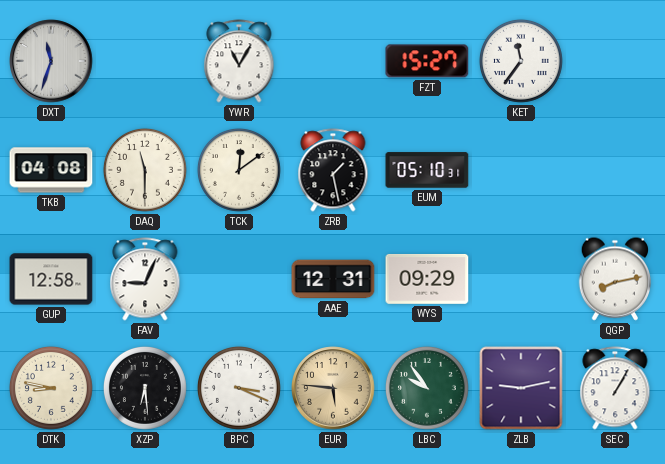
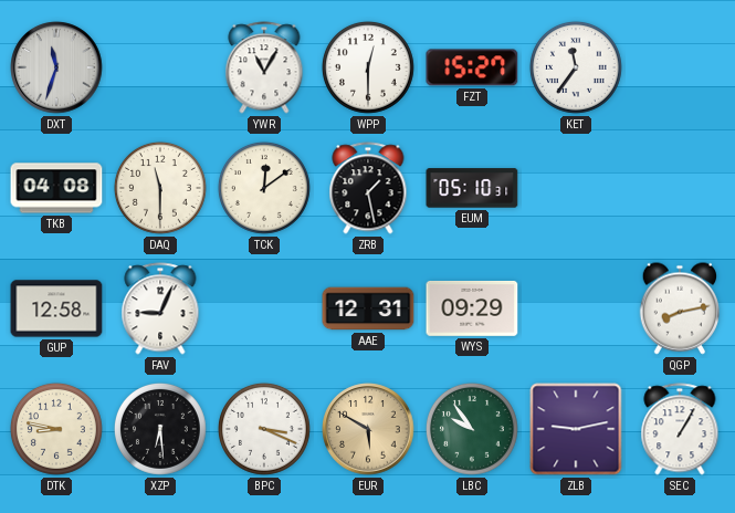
WPP: none -> 12:30 (368, 67)
EUR: 5:46 -> 5:50 (368, 429)
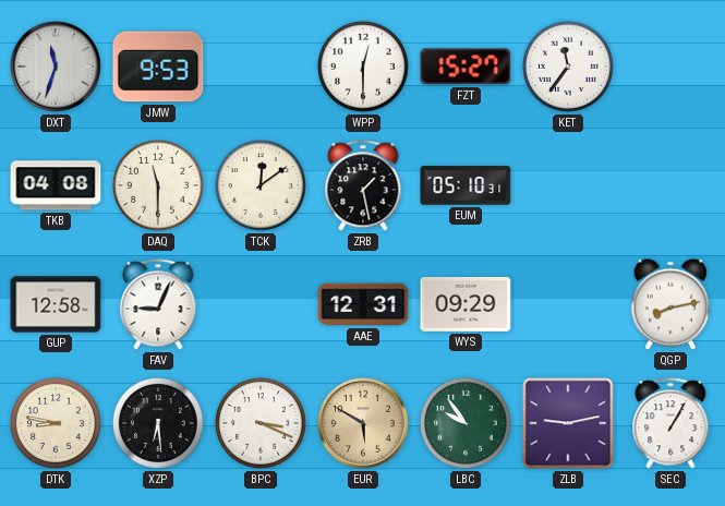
JMW: none -> 9:53 (158, 67)
YWR: 11:05 -> none (264, 67)
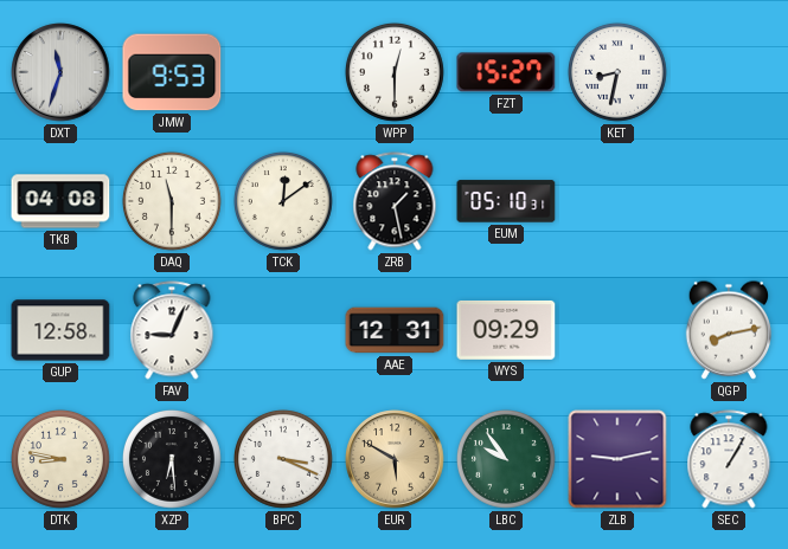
KET: 11:36 -> 8:32 (617, 72)
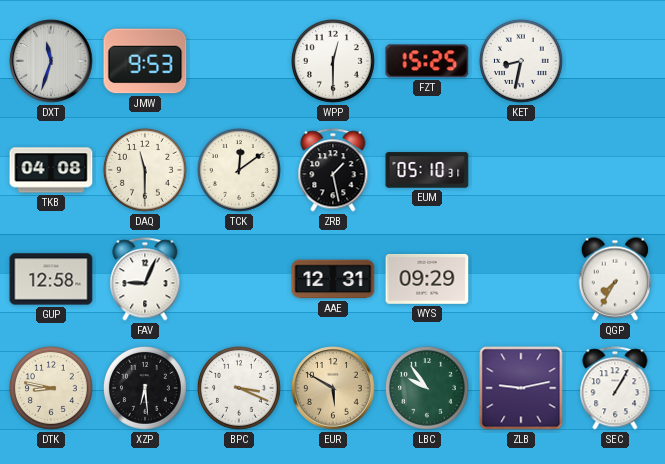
FZT: 15:27 -> 15:25 (427, 61)
QGP: 8:13 -> 7:35 (614, 279)
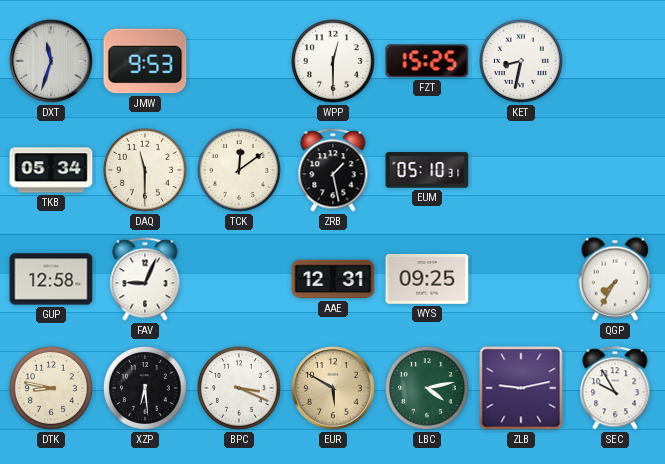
TKB: 04:08 -> 05:34 (51, 170)
WYS: 09:29 -> 09:25 (427, 279)
LBC: 9:54 -> 4:13 (427, 388)
SEC: 1:05 -> 9:55 (615, 388)
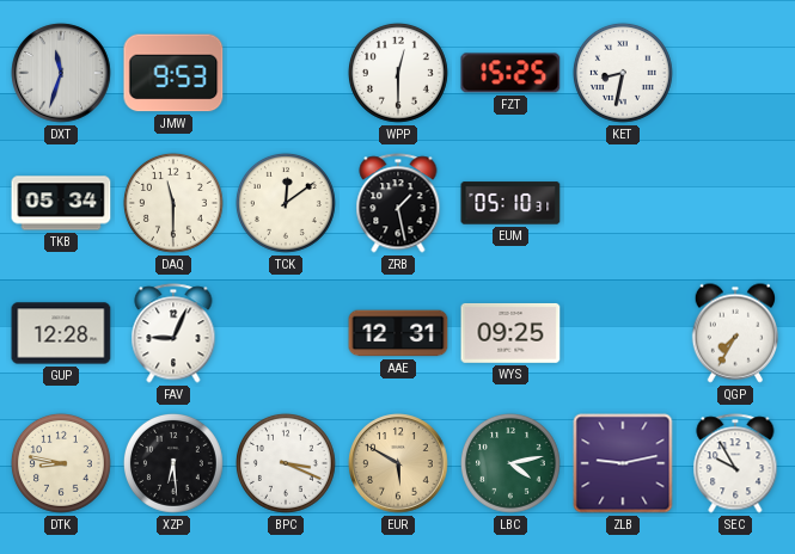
GUP: 12:58 -> 12:28 (61, 333)
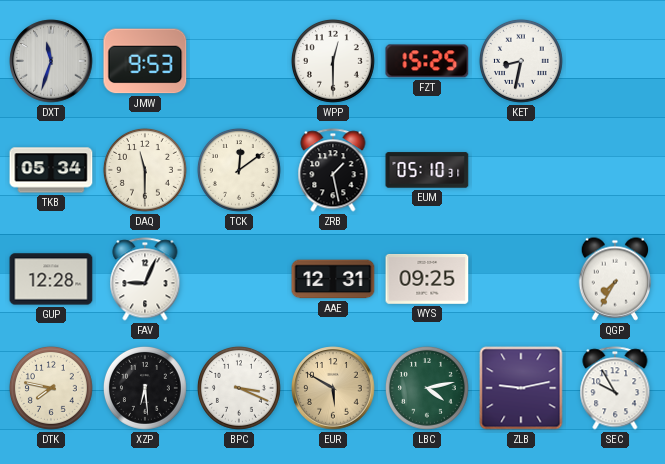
DTK: 8:47 -> 7:47 (51, 388)
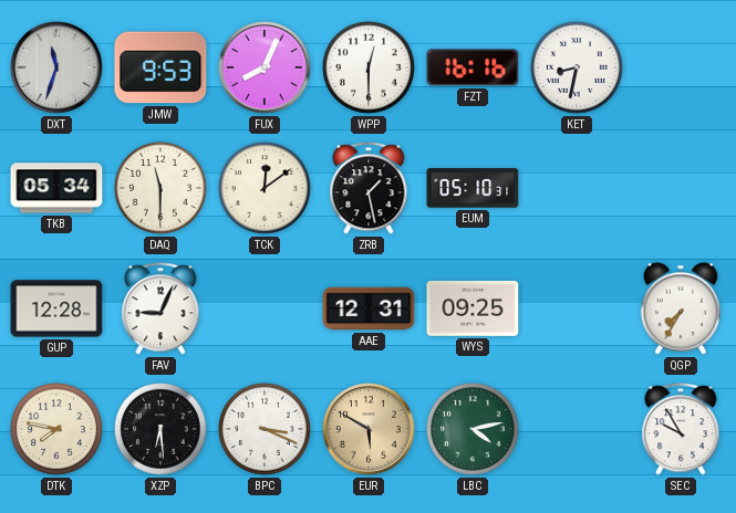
FUX: none -> 8:04 (265, 67)
FZT: 15:25 -> 16:16 (473, 67)
ZLB: 9:13 -> none (521, 388)
